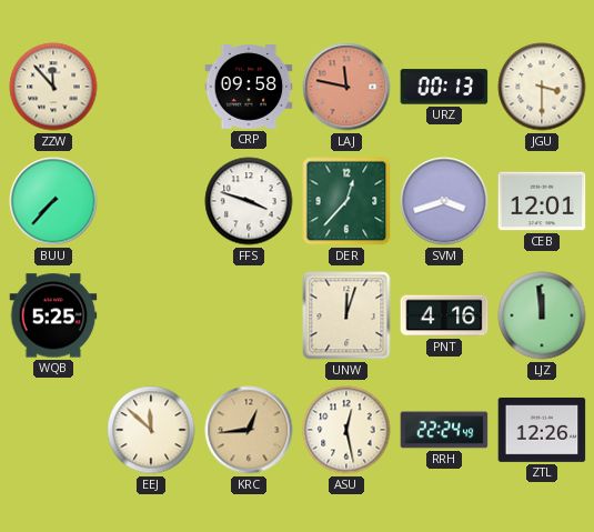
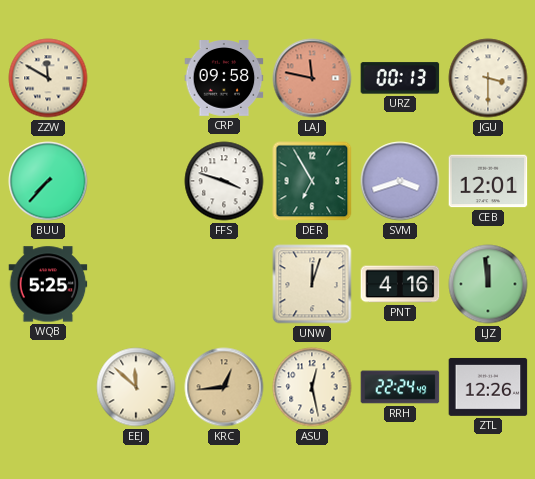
ZZW: 11:53 -> 11:50 (48, 78)
DER: 12:37 -> 6:55 (312, 181)
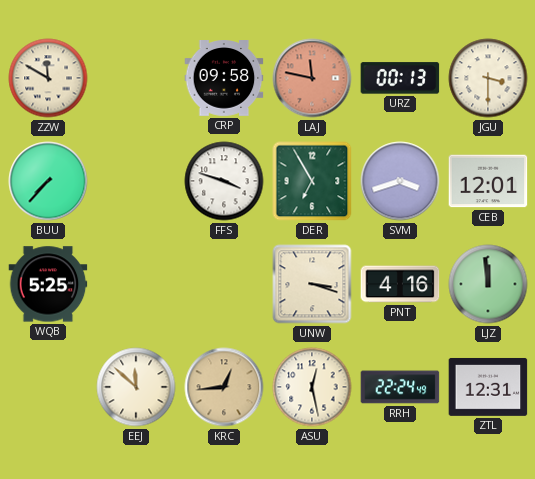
UNW: 12:03 -> 3:18 (312, 284)
ZTL: 12:26 -> 12:31 (488, 387)
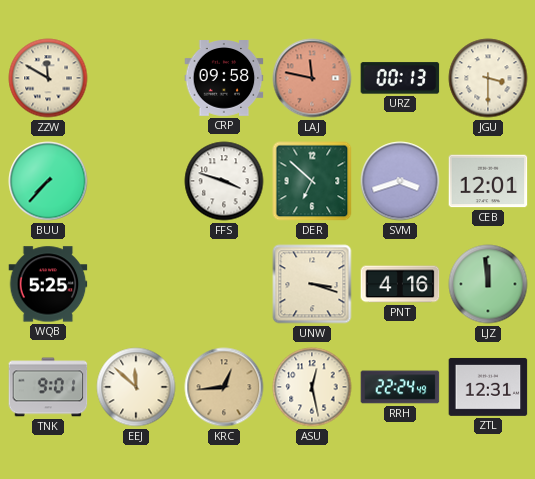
DER: 6:55 -> 6:52 (312, 181)
TNK: none -> 9:01 (48, 387)
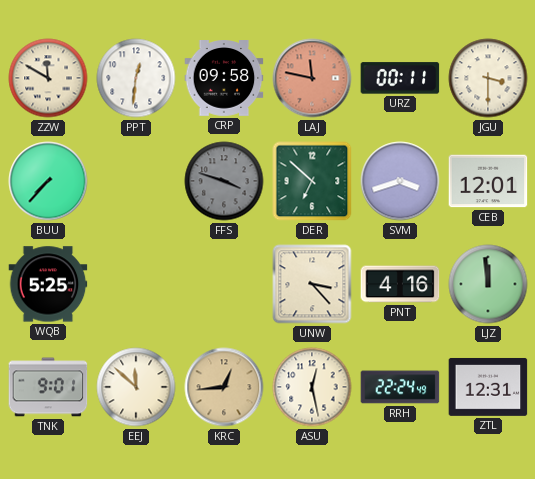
PPT: none -> 12:31 (136, 78)
URZ: 00:13 -> 00:11 (400, 78)
FFS dial: white -> grey (224, 181)
UNW: 3:18 -> 3:23 (312, 284)
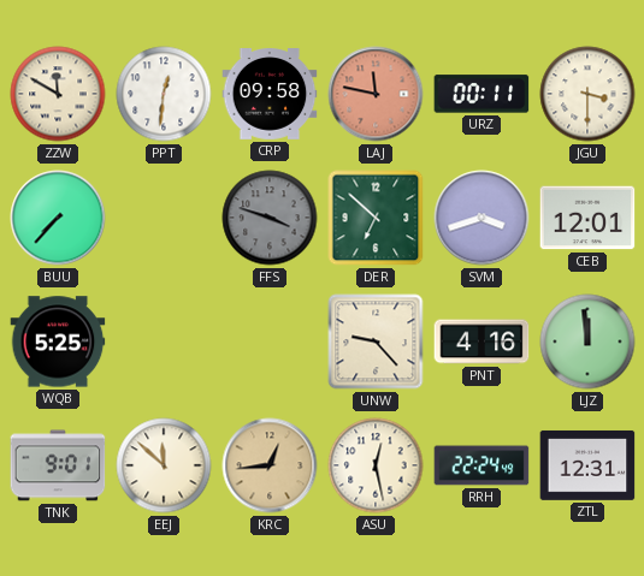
UNW: 3:23 -> 9:23 (376, 342)
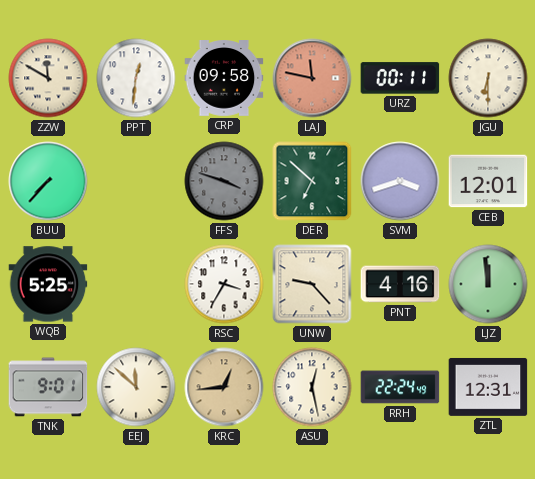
JGU: 3:30 -> 6:30 (488, 78)
RSC: none -> 3:35 (224, 284)
